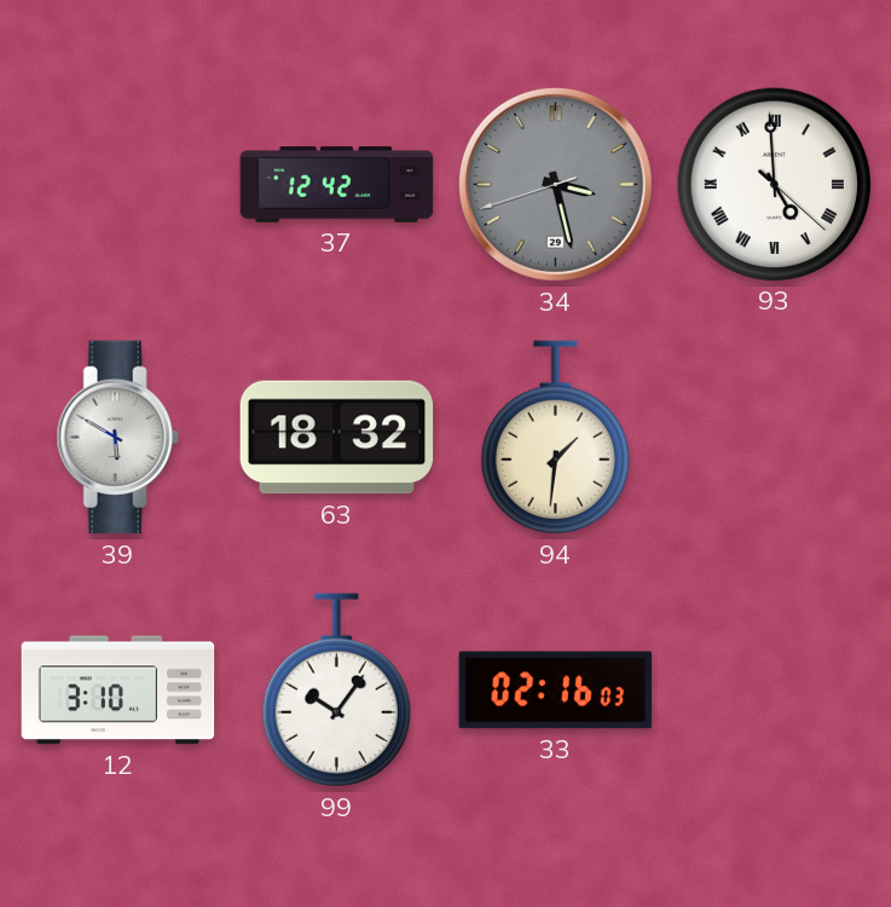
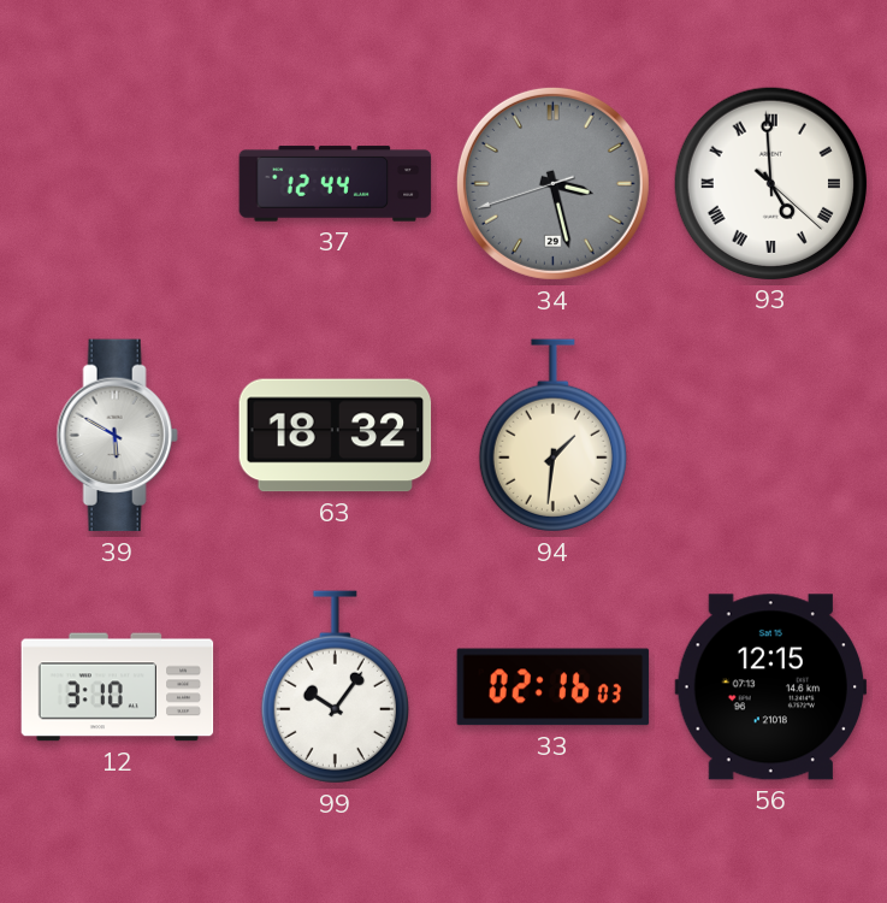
37: 12:42 -> 12:44 (336, 184)
56: none -> 12:15 (771, 687)
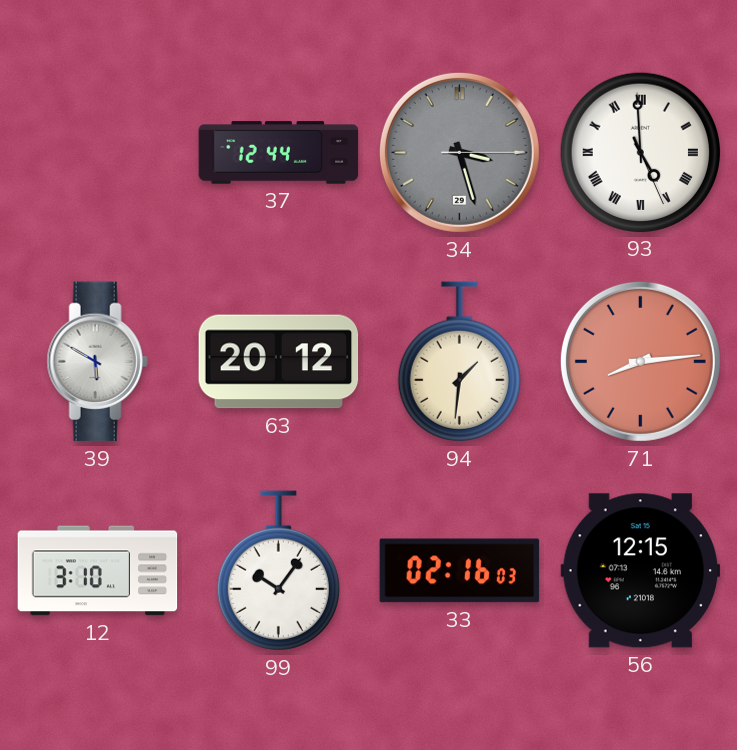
34: 3:27:42 -> 3:27:15 (459, 152)
93: 4:59:22 -> 4:59:26 (640, 152)
63: 18:32 -> 20:12 (279, 362)
71: none -> 8:14 (640, 361)
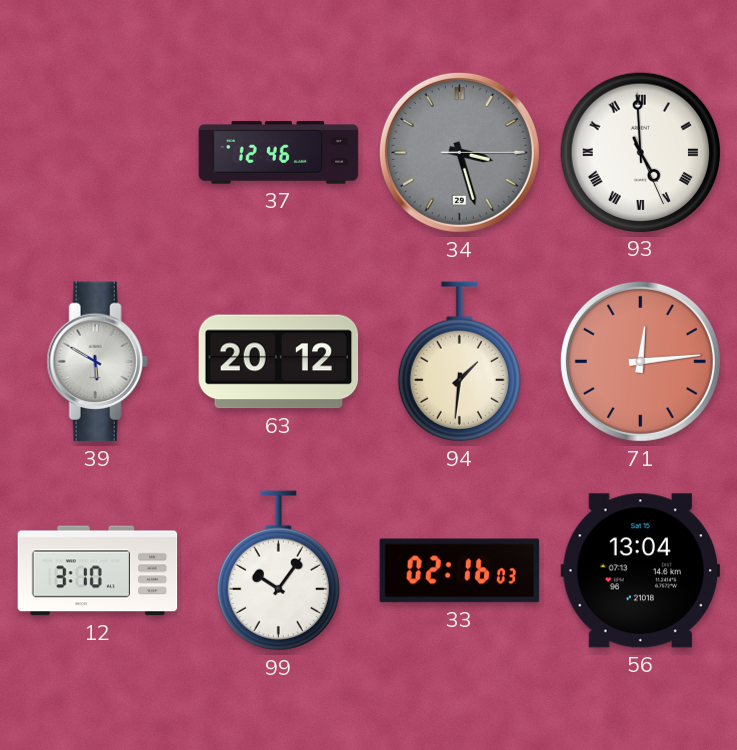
37: 12:44 -> 12:46 (279, 153)
71: 8:14 -> 12:14 (640, 361)
56: 12:15 -> 13:04 (641, 571)
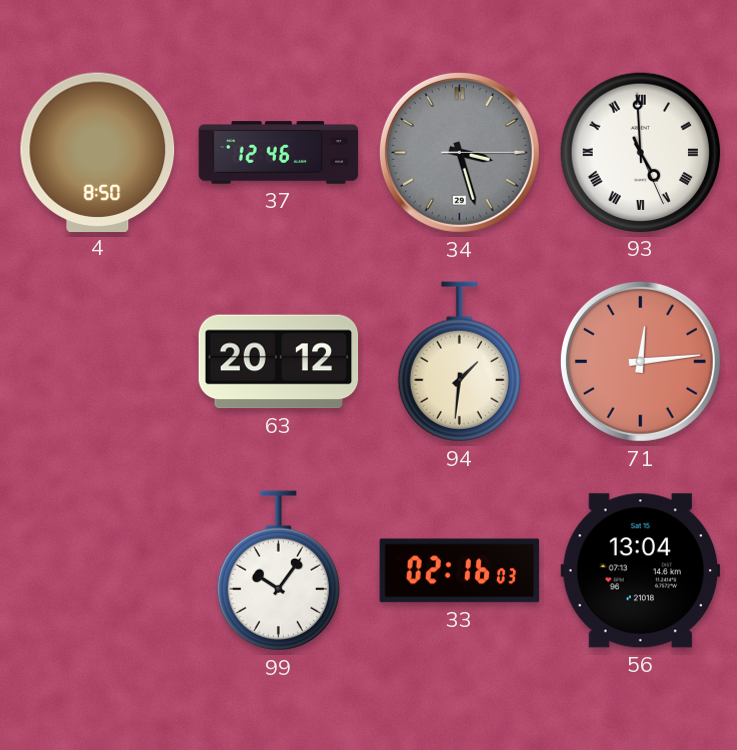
4: none -> 8:50 (98, 152)
39: 5:50 -> none (97, 362)
12: 3:10 -> none (98, 571)
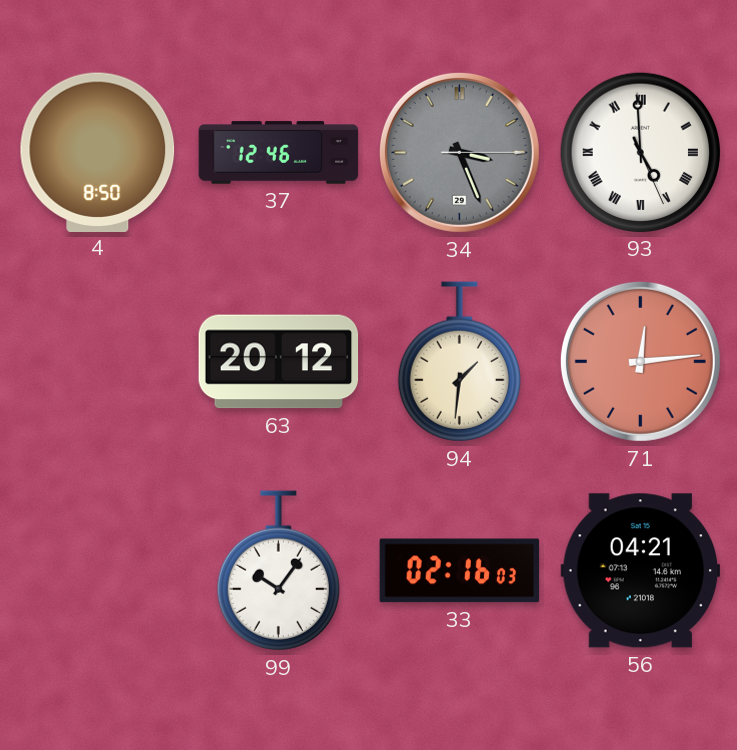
34: 3:27 -> 3:26 (459, 152)
56: 13:04 -> 04:21 (641, 571)
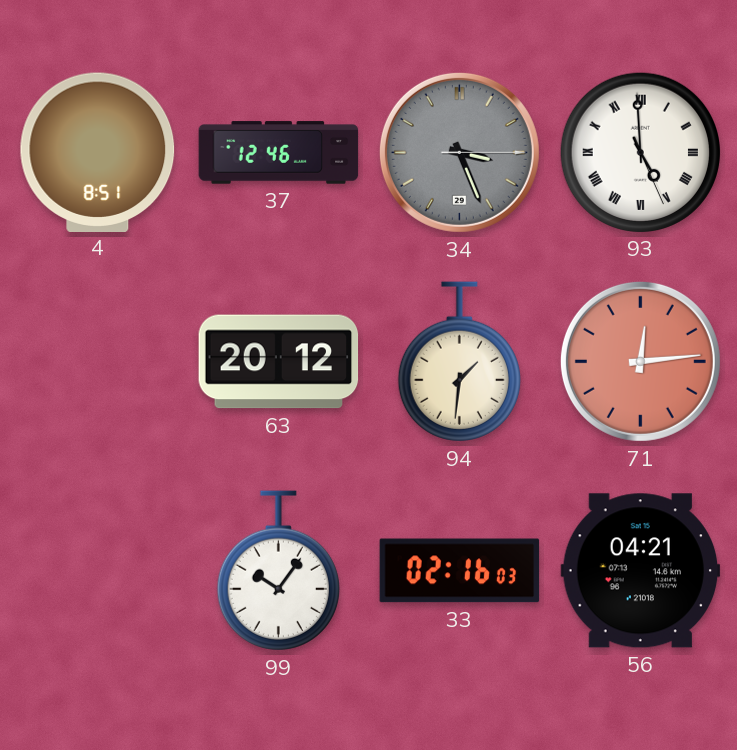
4: 8:50 -> 8:51 (98, 152)
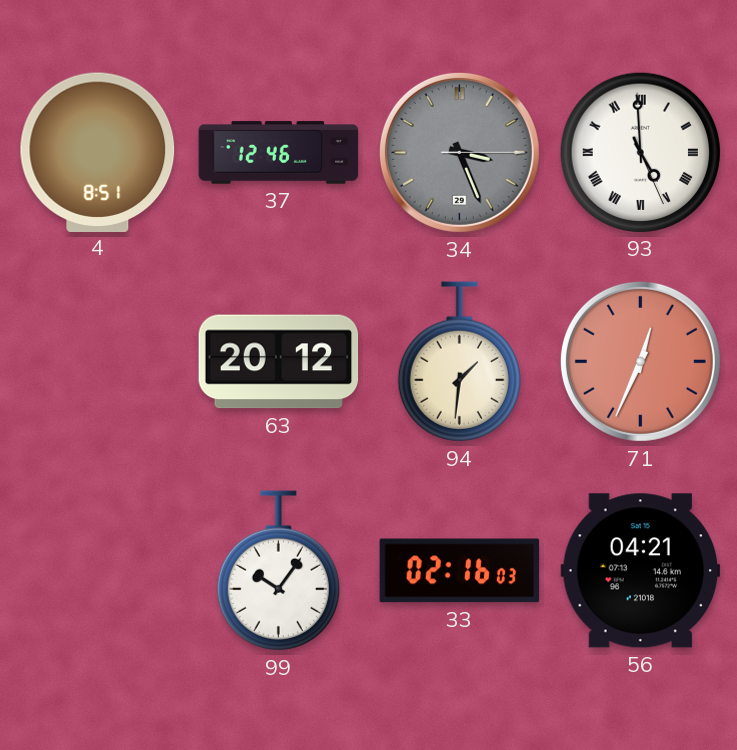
71: 12:14 -> 12:34 (640, 361)
